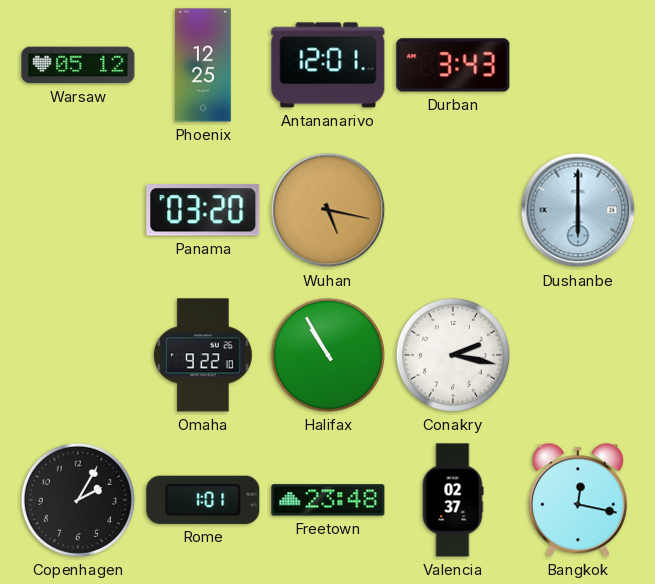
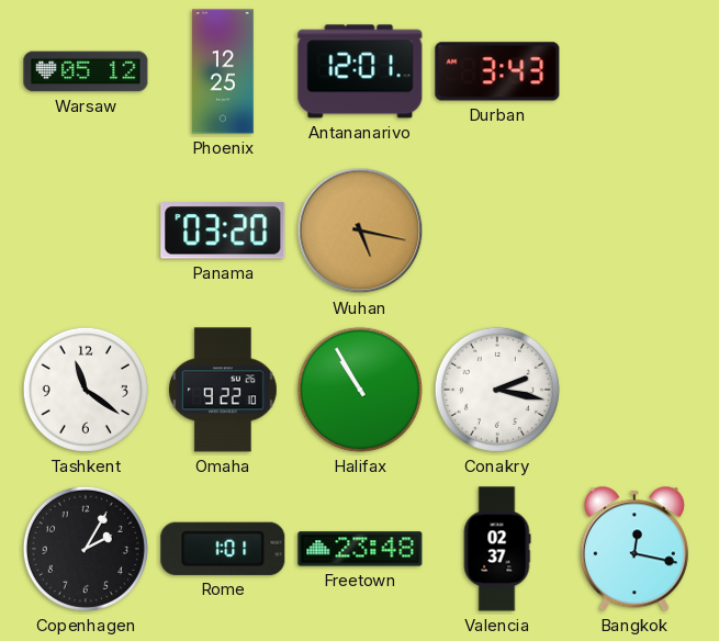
Dushanbe: 6:00 -> none (578, 210)
Tashkent: none -> 11:21 (86, 390)
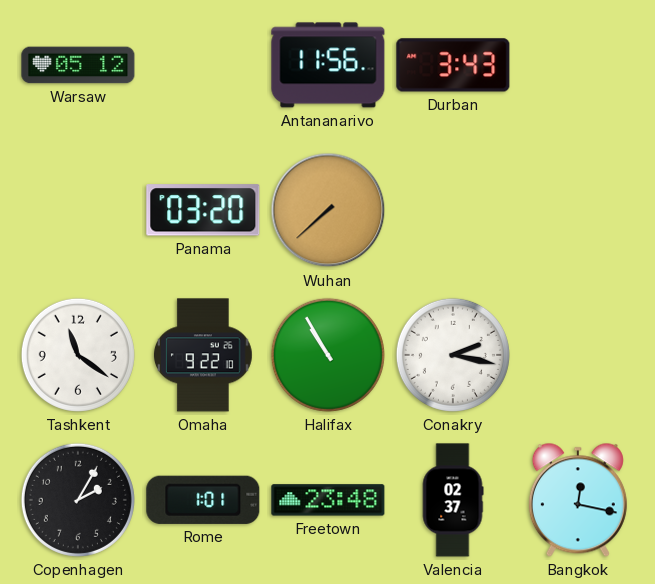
Phoenix: 12:25 -> none (223, 71)
Antananarivo: 12:01 -> 11:56 (328, 65)
Wuhan: 5:17 -> 7:38 (328, 210)
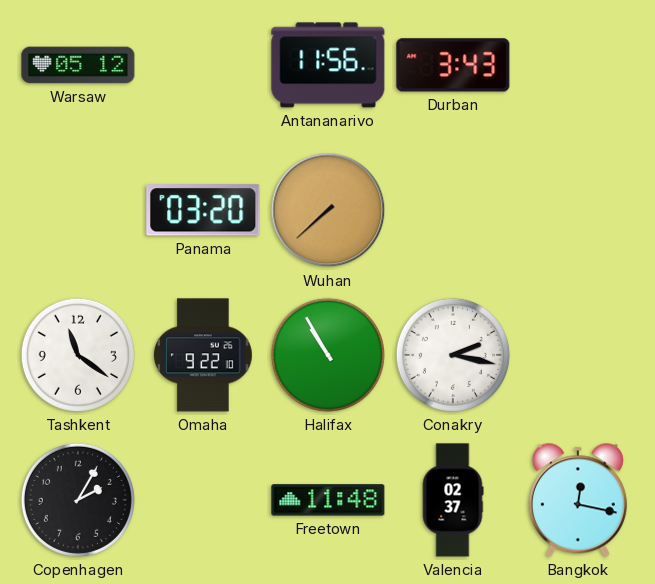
Rome: 1:01 -> none (203, 500)
Freetown: 23:48 -> 11:48 (328, 500)
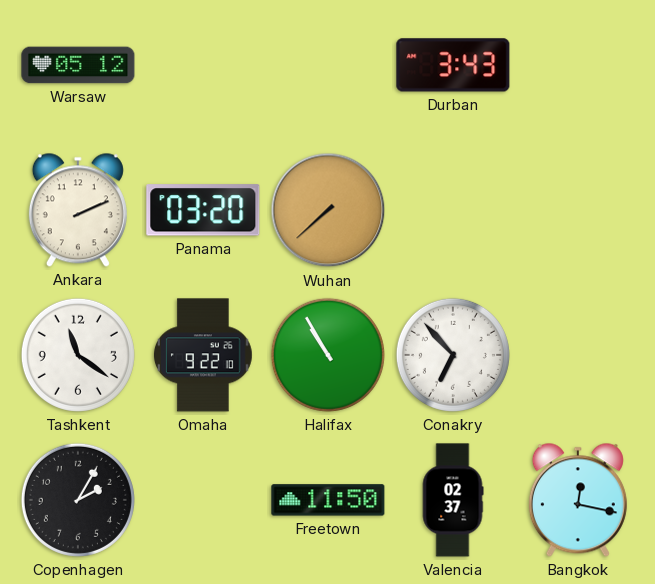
Antananarivo: 11:56 -> none (328, 65)
Ankara: none -> 2:11 (78, 210)
Conakry: 2:17 -> 6:53 (453, 355)
Freetown: 11:48 -> 11:50 (328, 500)
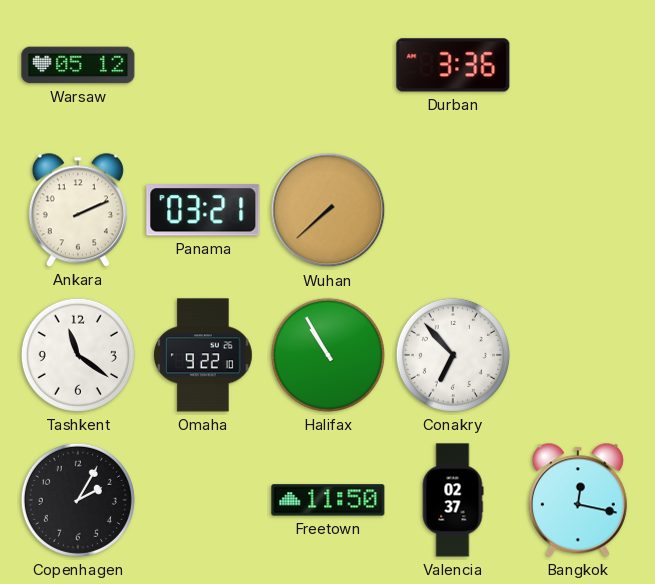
Durban: 3:43 -> 3:36 (453, 65)
Panama: 03:20 -> 03:21 (203, 210)
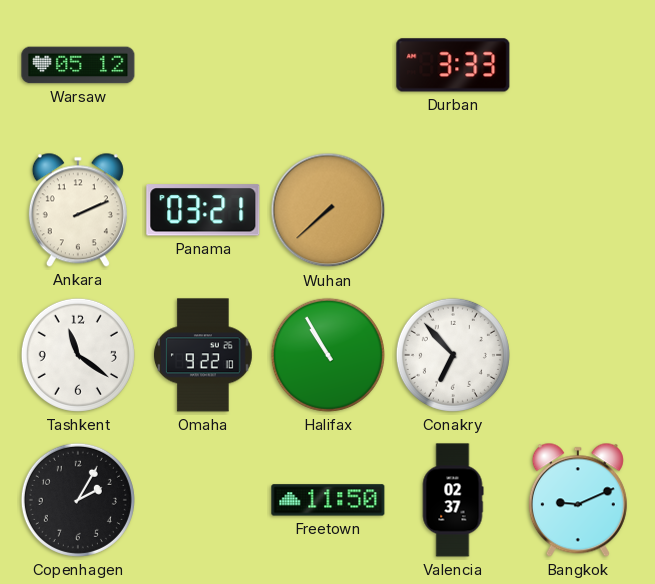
Durban: 3:36 -> 3:33 (453, 65)
Bangkok: 12:17 -> 9:11 (578, 500)
